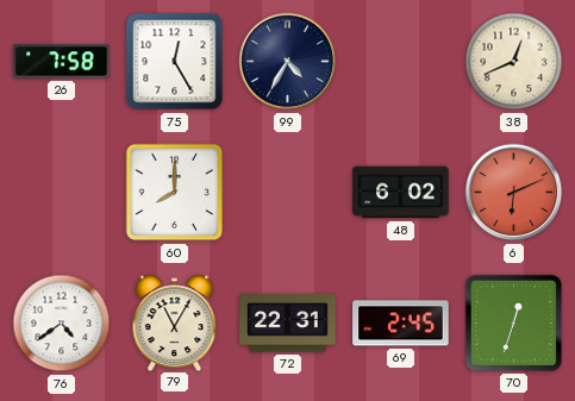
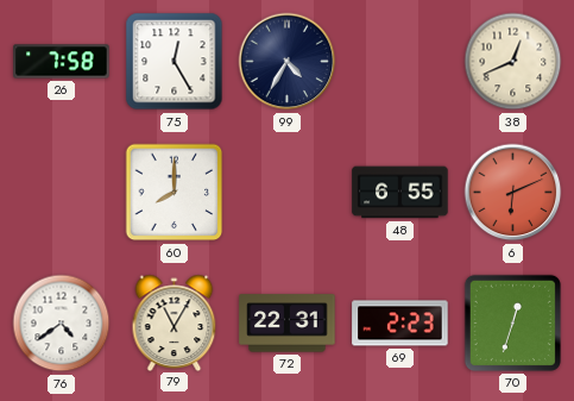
48: 6:02 -> 6:55 (400, 193)
69: 2:45 -> 2:23 (400, 324)
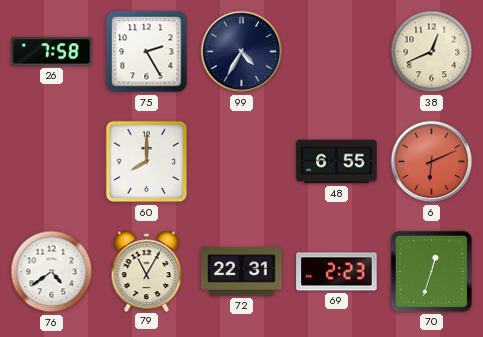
75: 12:25 -> 2:25 (147, 52)
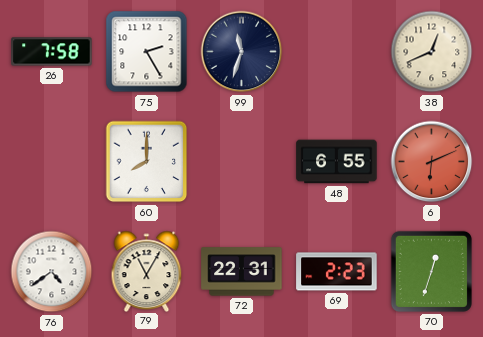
99: 4:35 -> 11:33 (242, 52)
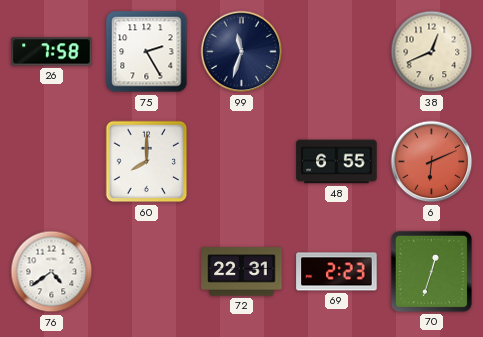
79: 11:05 -> none (147, 271)
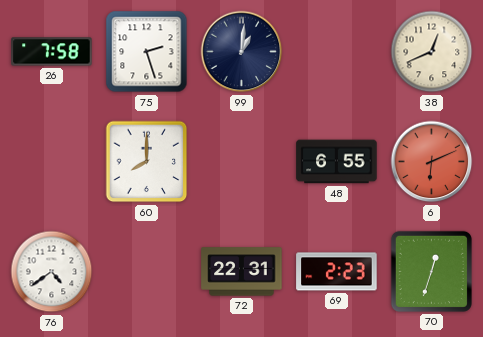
75: 2:25 -> 2:27 (147, 52)
99: 11:33 -> 1:01 (242, 52)
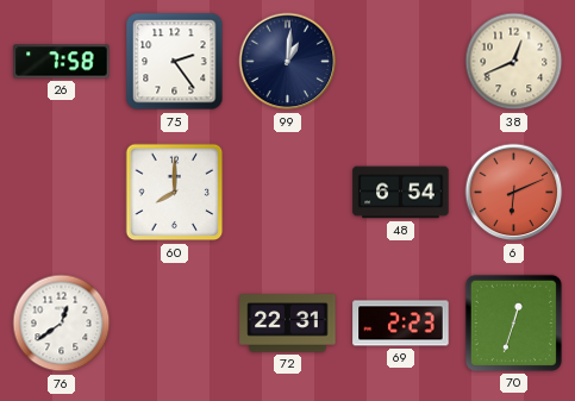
75: 2:27 -> 2:24 (175, 62)
48: 6:55 -> 6:54 (401, 193)
76: 4:39 -> 12:39 (62, 324)
